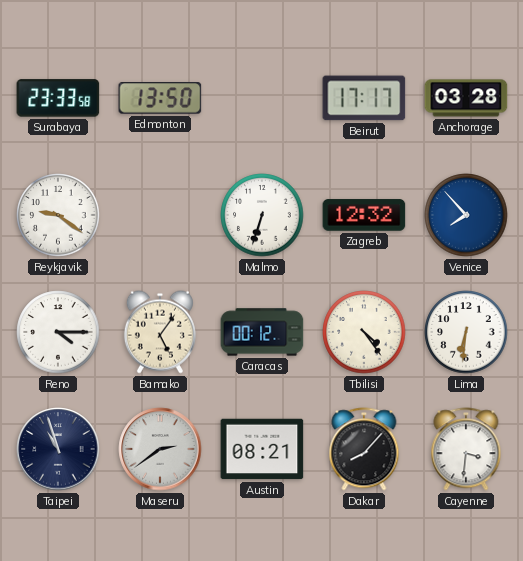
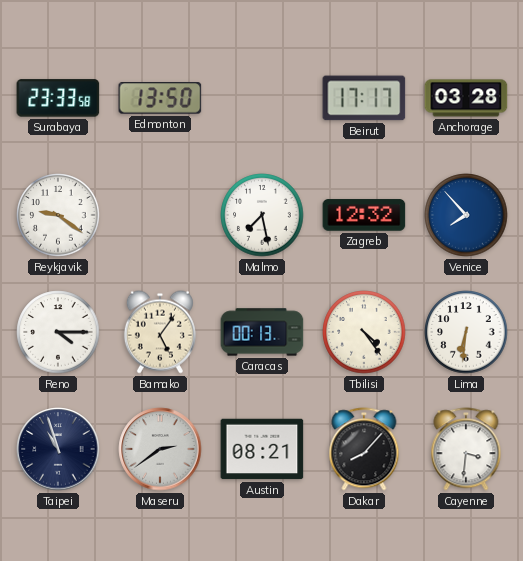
Malmo: 6:33 -> 7:28 (262, 215)
Caracas: 00:12 -> 00:13 (262, 332)
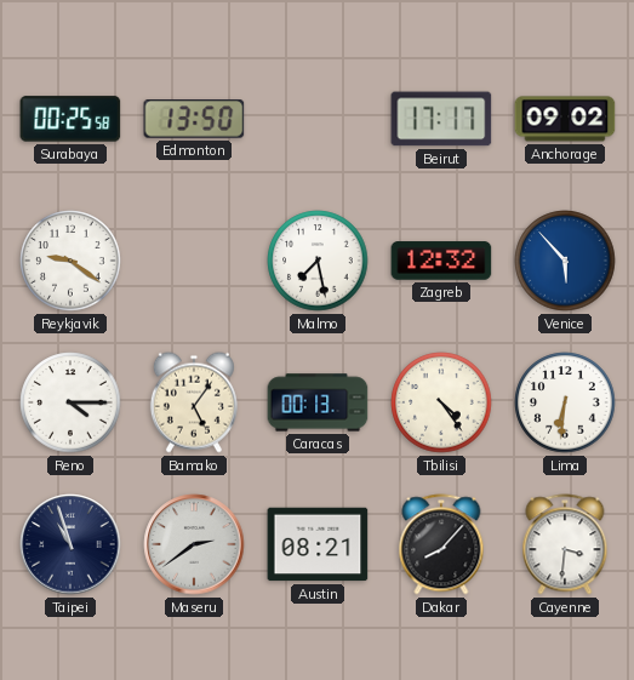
Surabaya: 23:33 -> 00:25 (70, 119)
Anchorage: 03:28 -> 09:02 (565, 119)
Venice: 7:53 -> 5:53 (565, 261)
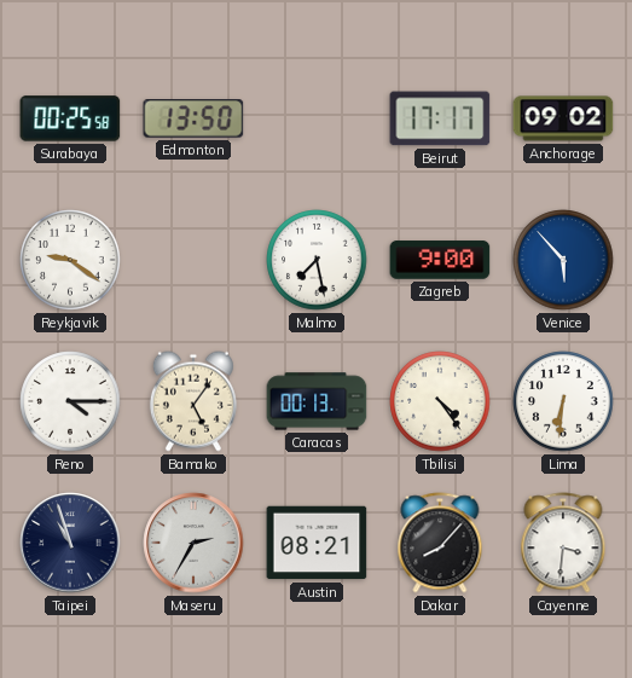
Zagreb: 12:32 -> 9:00 (440, 260)
Maseru: 2:39 -> 2:35 (193, 543)
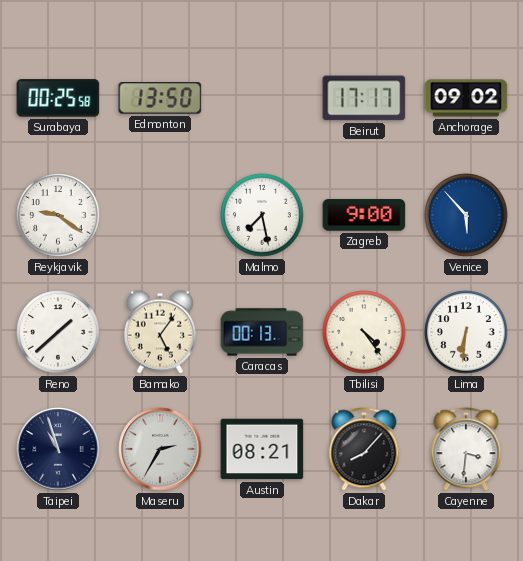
Reno: 4:15 -> 1:38 (58, 332)
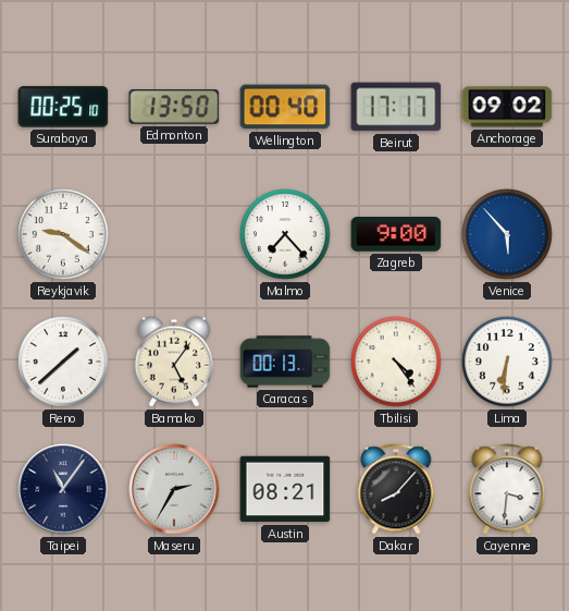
Surabaya: 00:25:58 -> 00:25:10 (63, 107)
Wellington: none -> 00:40 (285, 107)
Malmo: 7:28 -> 7:23 (285, 234)
Taipei: 10:57 -> 11:06 (63, 489)
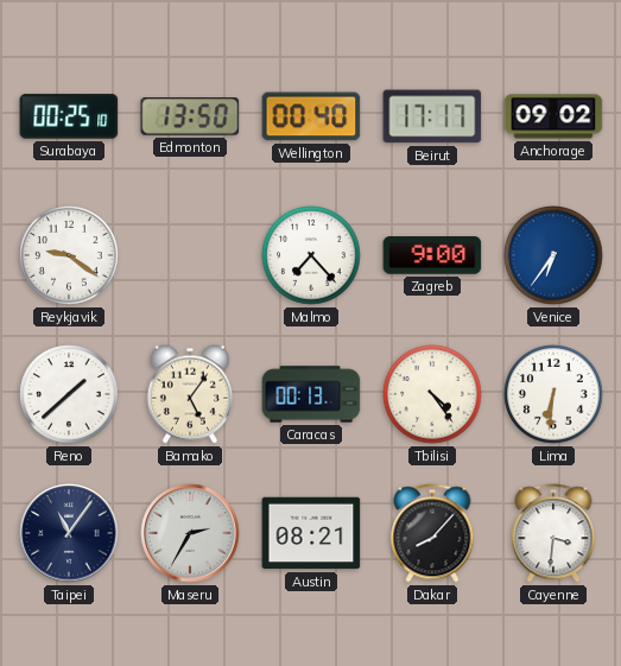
Venice: 5:53 -> 6:36 (553, 255)
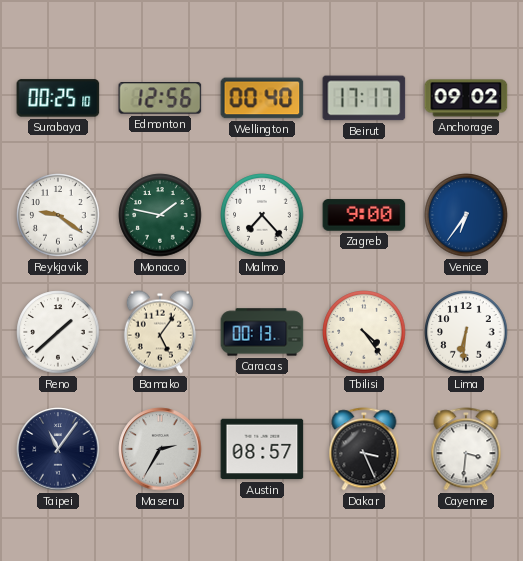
Edmonton: 13:50 -> 12:56 (160, 98)
Monaco: none -> 1:47 (160, 215)
Austin: 08:21 -> 08:57 (262, 449)
Dakar: 8:07 -> 3:26 (364, 449)
